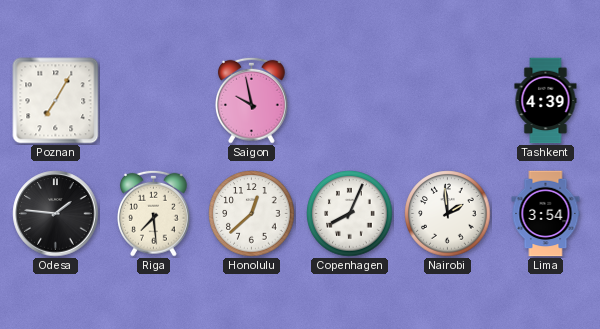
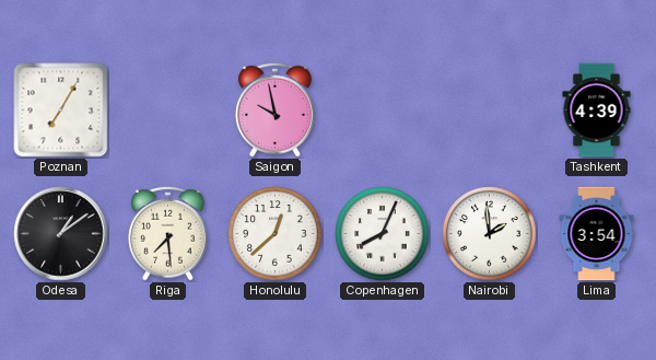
Odesa: 1:46 -> 1:09 (61, 234)
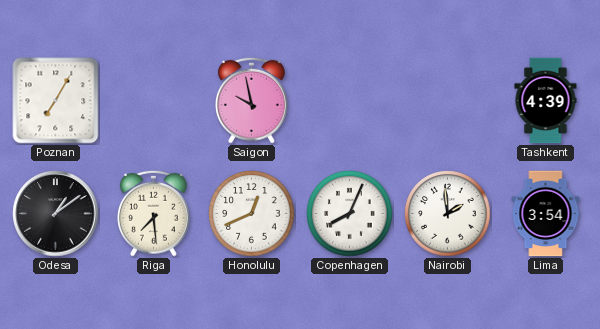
Honolulu: 12:38 -> 12:41 (252, 214)
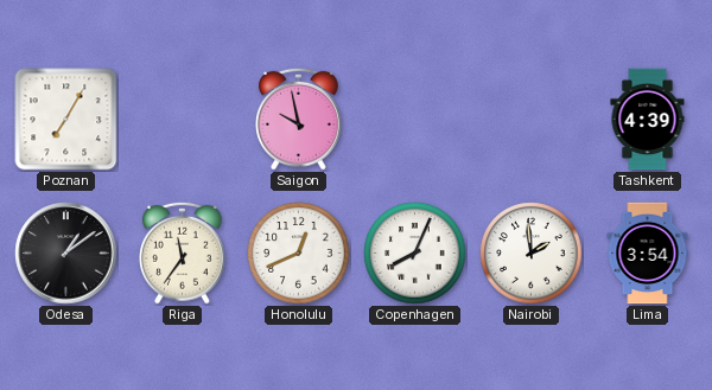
Riga: 7:29 -> 11:36 (183, 252)
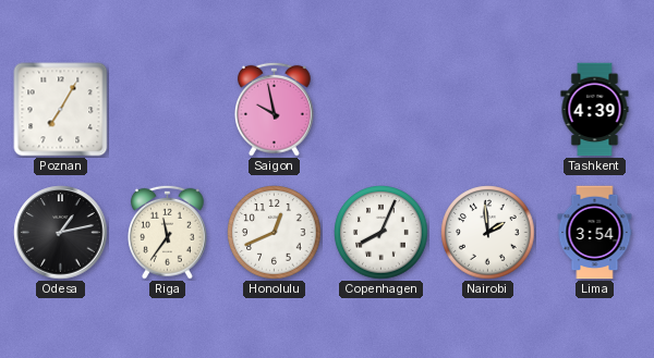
Odesa: 1:09 -> 1:13 (61, 233)
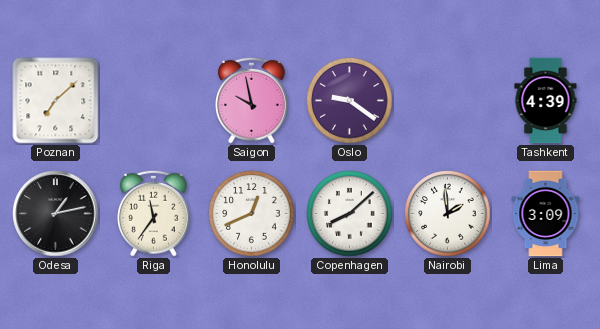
Poznan: 7:05 -> 7:08 (56, 101)
Oslo: none -> 9:21 (350, 101)
Copenhagen: 8:04 -> 8:08 (350, 214)
Lima: 3:54 -> 3:09 (546, 214)
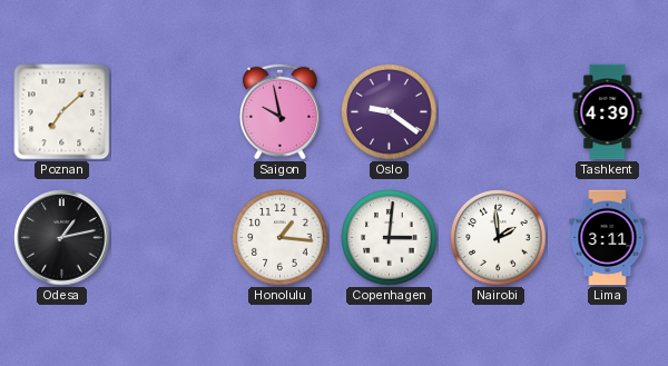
Riga: 11:36 -> none (154, 213)
Honolulu: 12:41 -> 1:16 (281, 238)
Copenhagen: 8:08 -> 3:01 (390, 238)
Lima: 3:09 -> 3:11 (608, 238)
